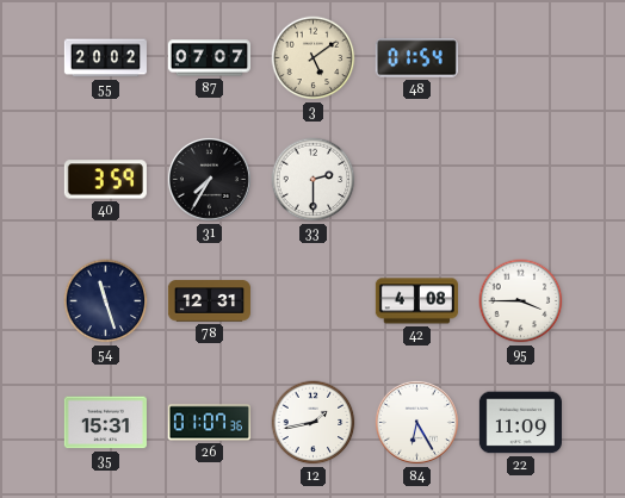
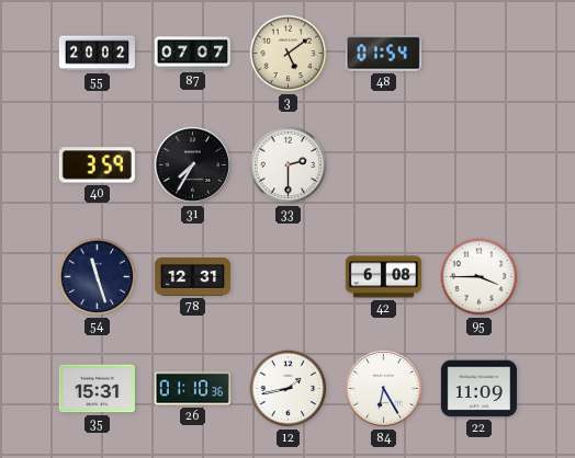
42: 4:08 -> 6:08 (383, 277)
26: 01:07 -> 01:10 (192, 389)
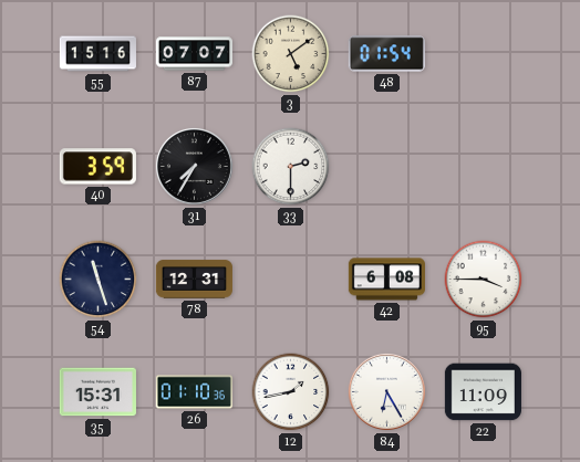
55: 20:02 -> 15:16 (97, 54)
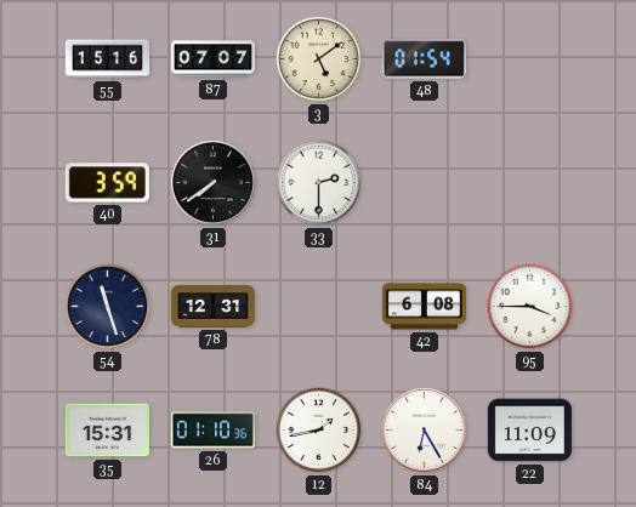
31: 7:35 -> 7:39 (212, 182)
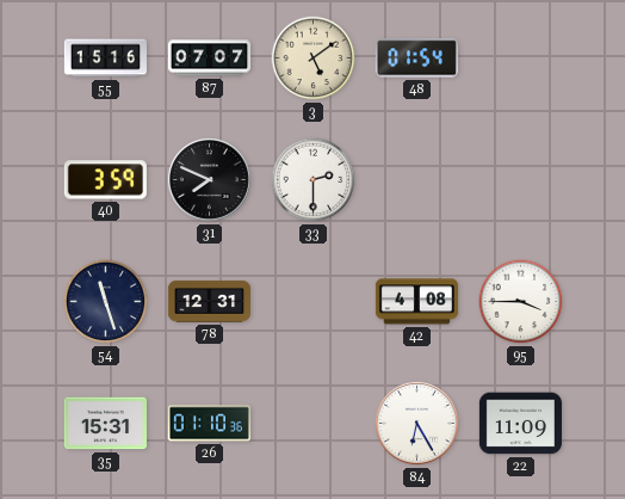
31: 7:39 -> 7:49 (209, 179)
42: 6:08 -> 4:08 (416, 302)
12: 1:43 -> none (319, 431)
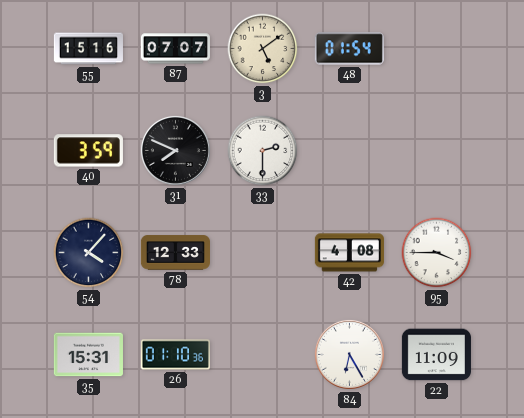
54: 11:27 -> 4:07 (89, 253)
78: 12:31 -> 12:33 (175, 253)
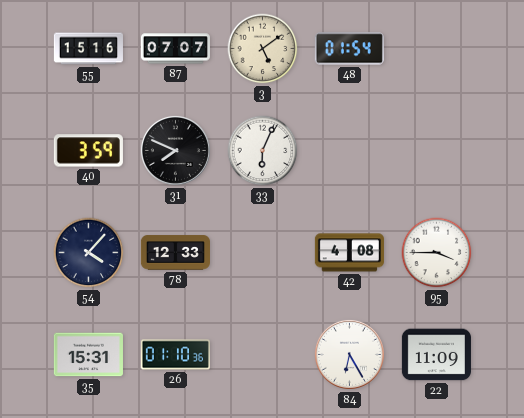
33: 2:30 -> 6:04 (263, 151)
